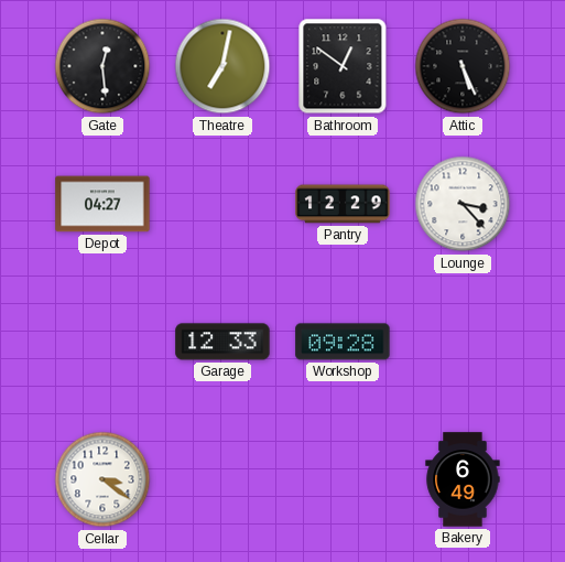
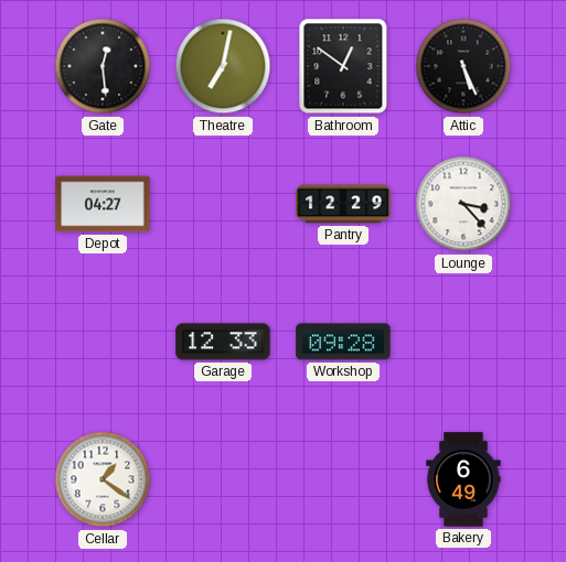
Cellar: 3:21 -> 1:21 (103, 479)
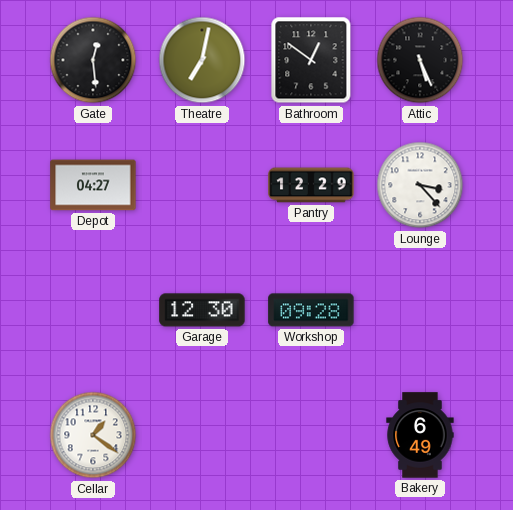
Garage: 12:33 -> 12:30 (202, 310)
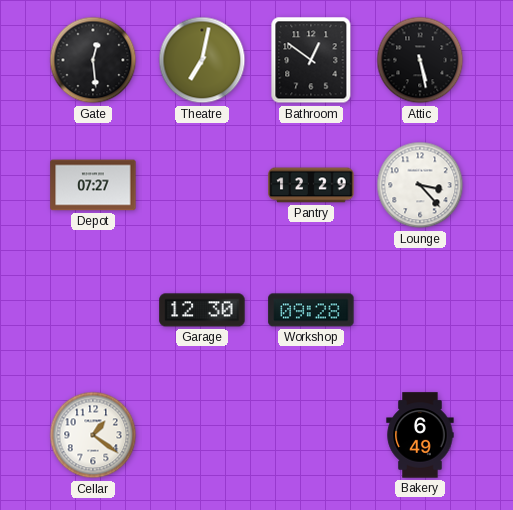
Attic: 5:26 -> 5:28 (420, 60)
Depot: 04:27 -> 07:27 (93, 185)
